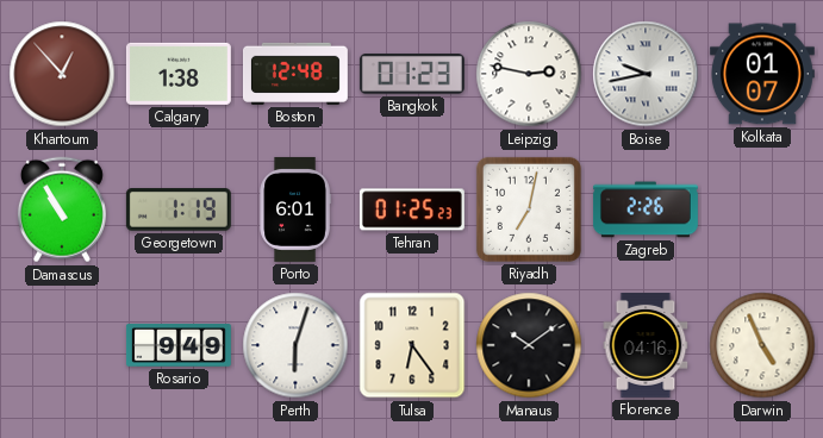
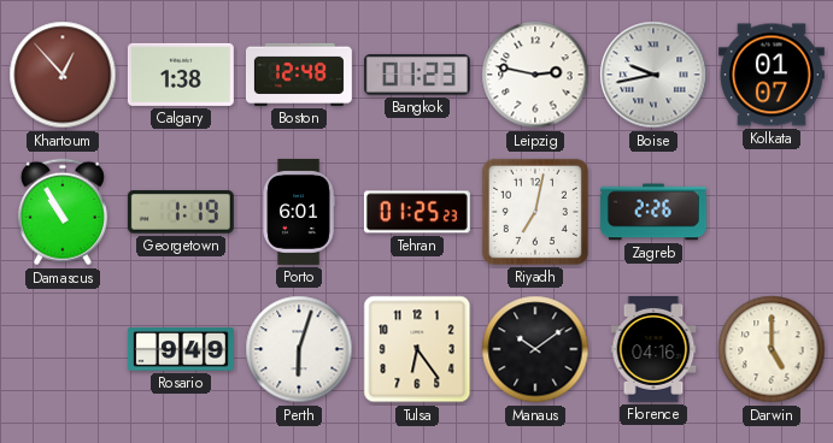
Darwin: 4:56 -> 5:00 (772, 349)
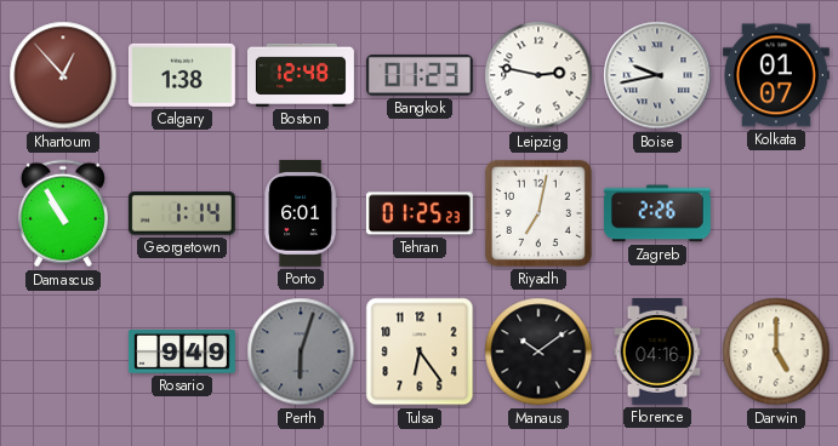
Georgetown: 1:19 -> 1:14 (182, 213)
Perth dial: white -> grey (301, 351)
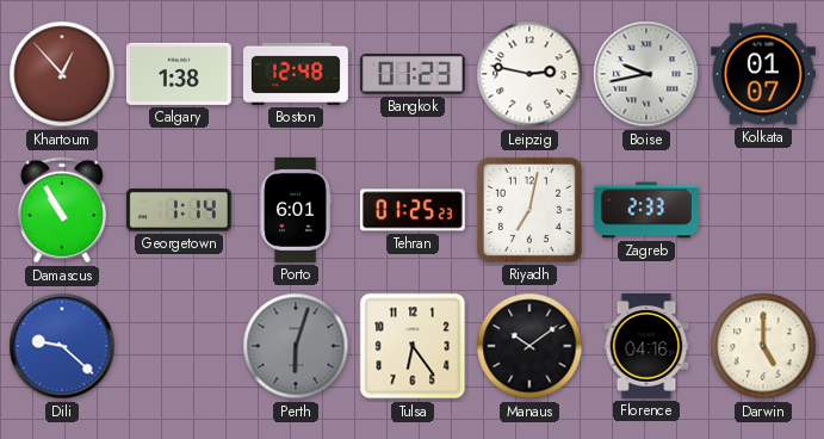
Zagreb: 2:26 -> 2:33 (646, 210)
Dili: none -> 9:22 (62, 346)
Rosario: 9:49 -> none (182, 351)
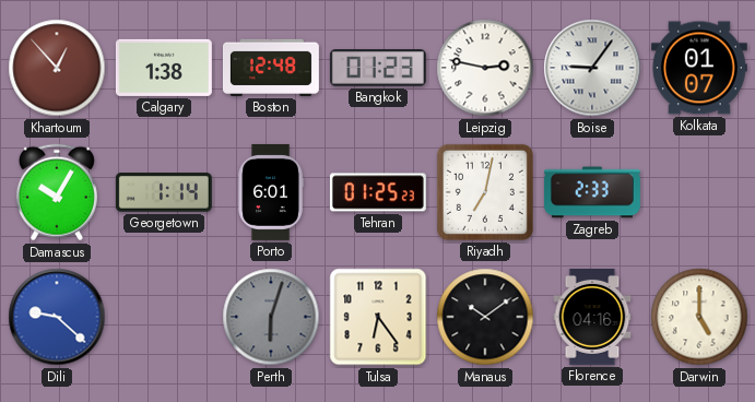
Boise: 9:43 -> 9:06 (592, 68)
Damascus: 10:55 -> 10:05 (57, 192)
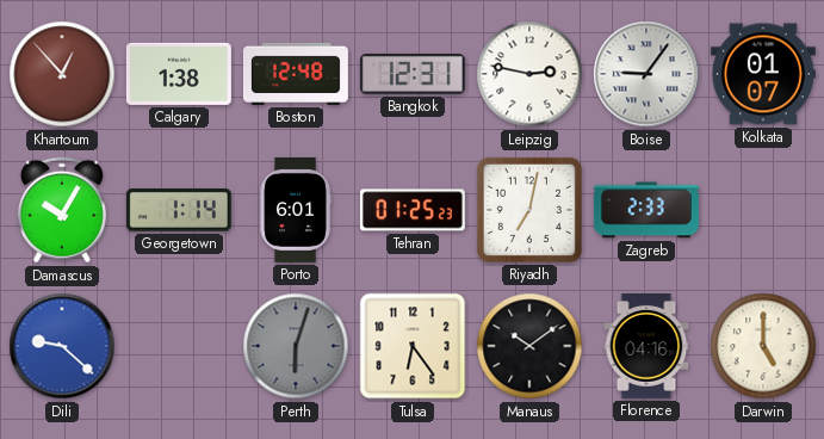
Bangkok: 01:23 -> 12:31 (413, 74)
